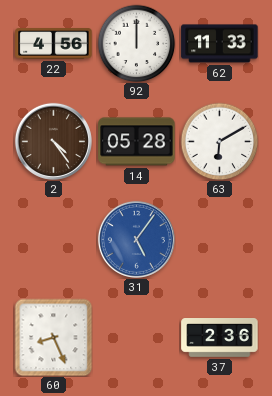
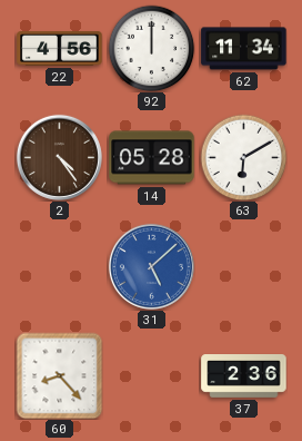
62: 11:33 -> 11:34 (244, 49)
31: 5:06 -> 5:08 (151, 266)
60: 8:26 -> 8:23 (59, 375)
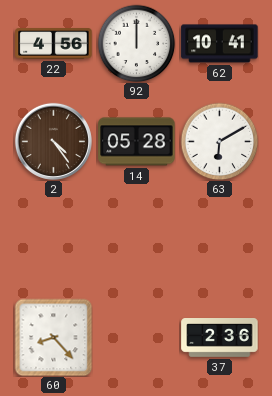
62: 11:34 -> 10:41 (220, 44)
31: 5:08 -> none (151, 266)
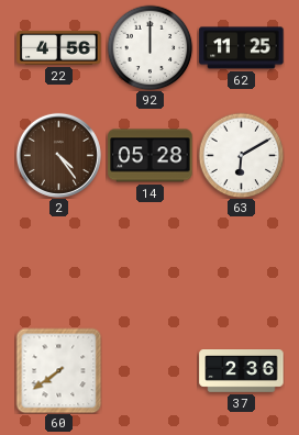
62: 10:41 -> 11:25 (242, 48)
60: 8:23 -> 7:39 (58, 370)
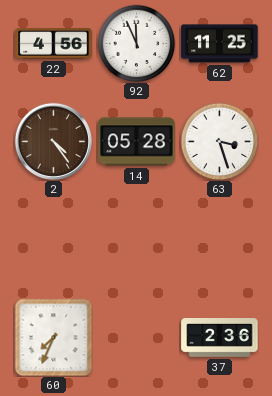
92: 12:00 -> 11:56 (136, 43)
63: 6:10 -> 3:27 (219, 141)
60: 7:39 -> 7:34 (53, 337)
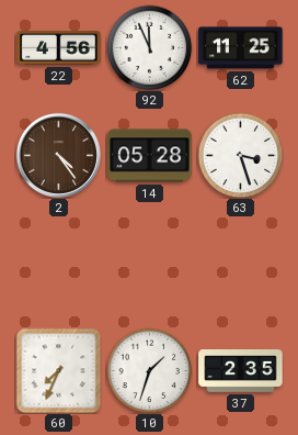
10: none -> 1:33 (149, 370)
37: 2:36 -> 2:35 (241, 371)
